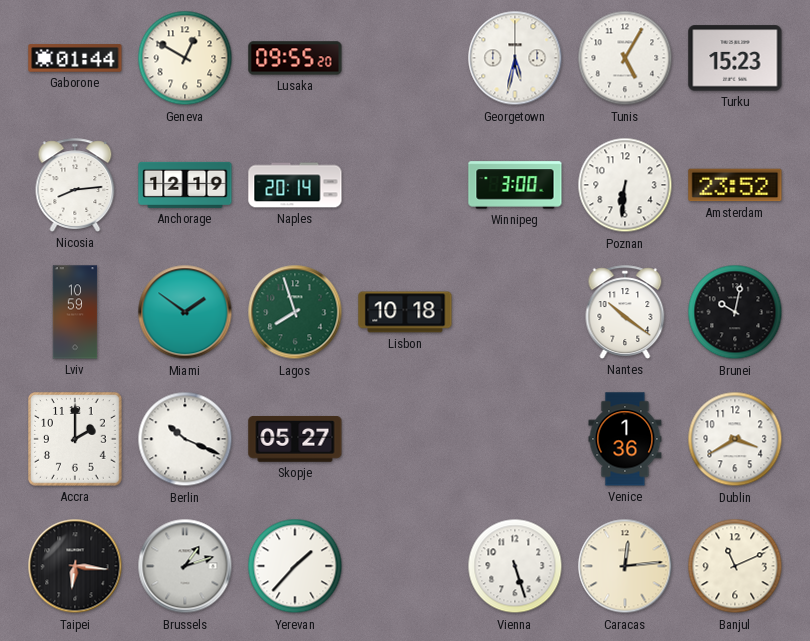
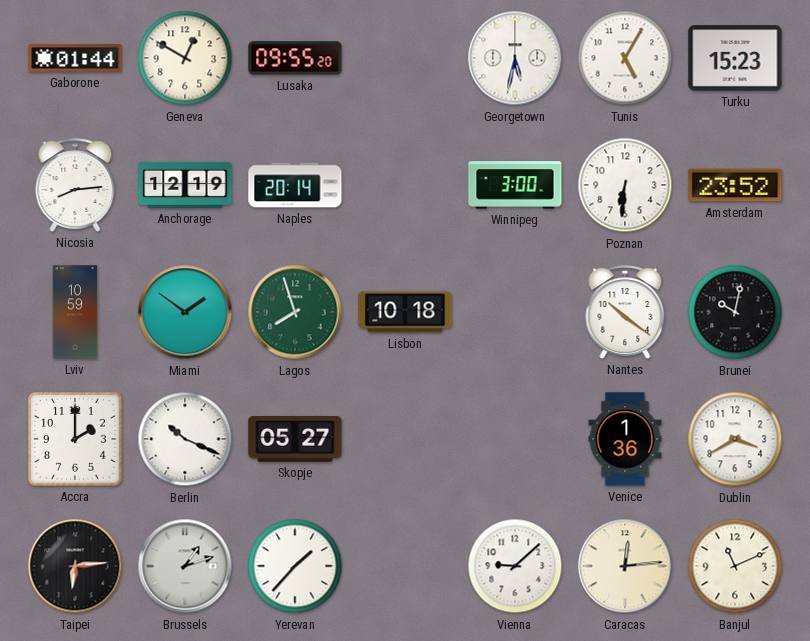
Taipei: 6:16 -> 6:14 (75, 566)
Vienna: 5:27 -> 9:08 (515, 566)
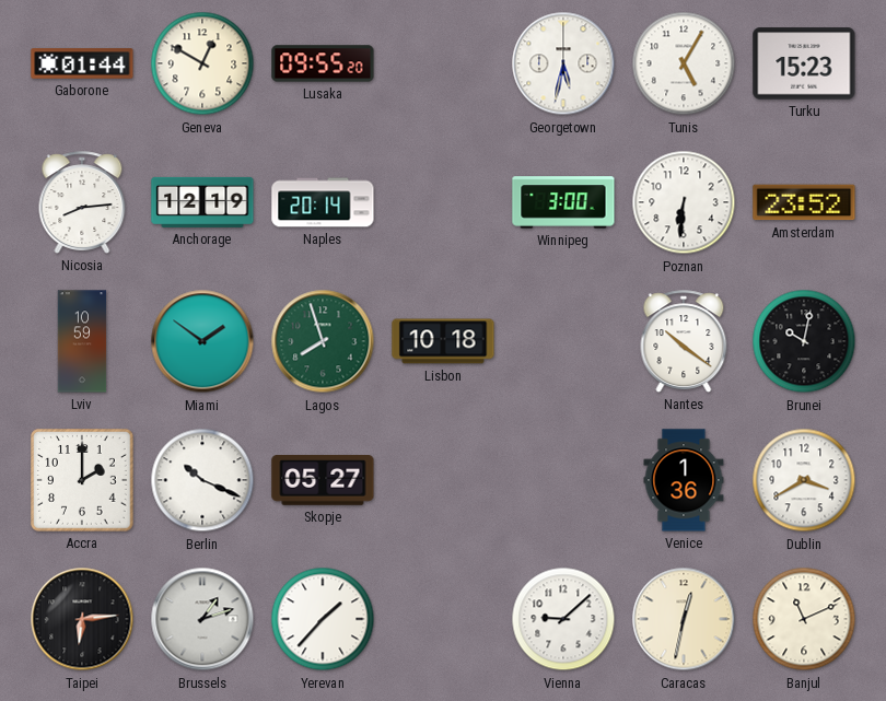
Caracas: 12:14 -> 12:32 (684, 619)
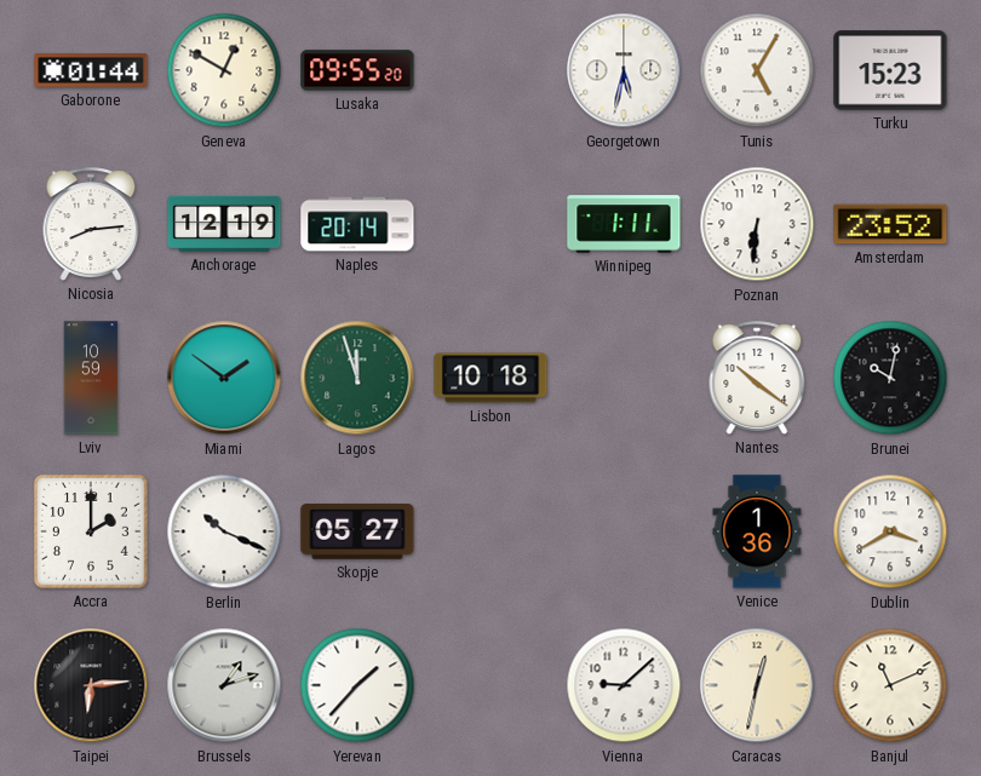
Winnipeg: 3:00 -> 1:11 (624, 224)
Lagos: 7:57 -> 11:57 (357, 378)
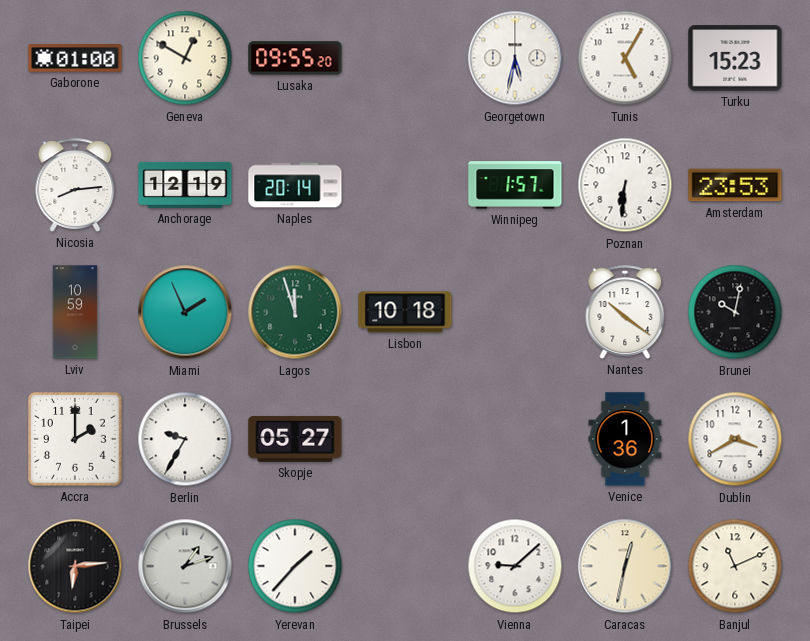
Gaborone: 01:44 -> 01:00 (75, 58)
Winnipeg: 1:11 -> 1:57 (515, 185)
Amsterdam: 23:52 -> 23:53 (735, 185)
Miami: 1:51 -> 1:56 (185, 312)
Berlin: 10:19 -> 9:35 (185, 439)
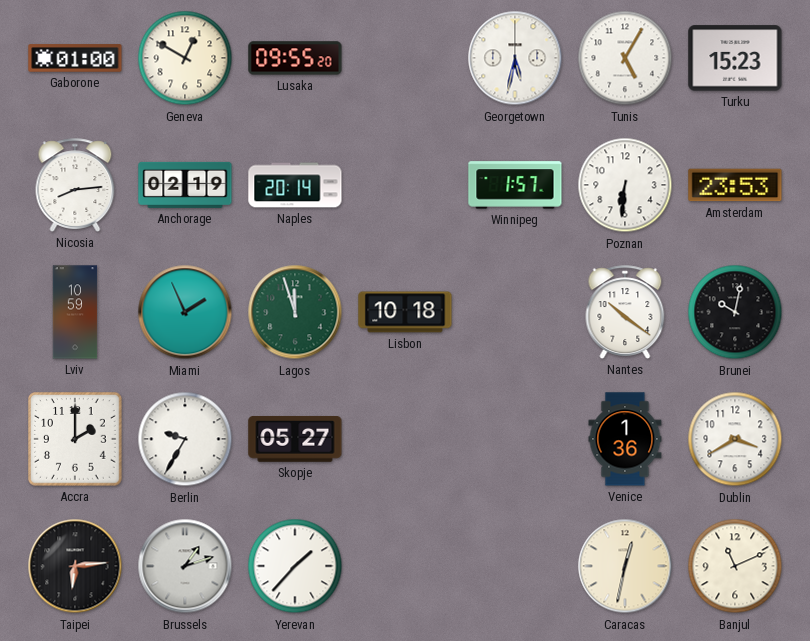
Anchorage: 12:19 -> 02:19 (185, 185)
Vienna: 9:08 -> none (515, 566)
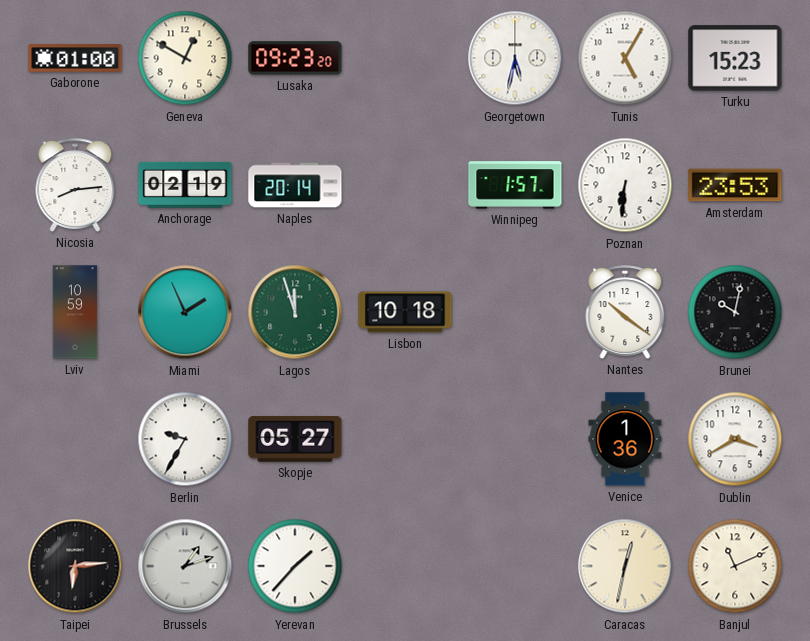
Lusaka: 09:55 -> 09:23 (295, 58)
Accra: 2:00 -> none (76, 440)
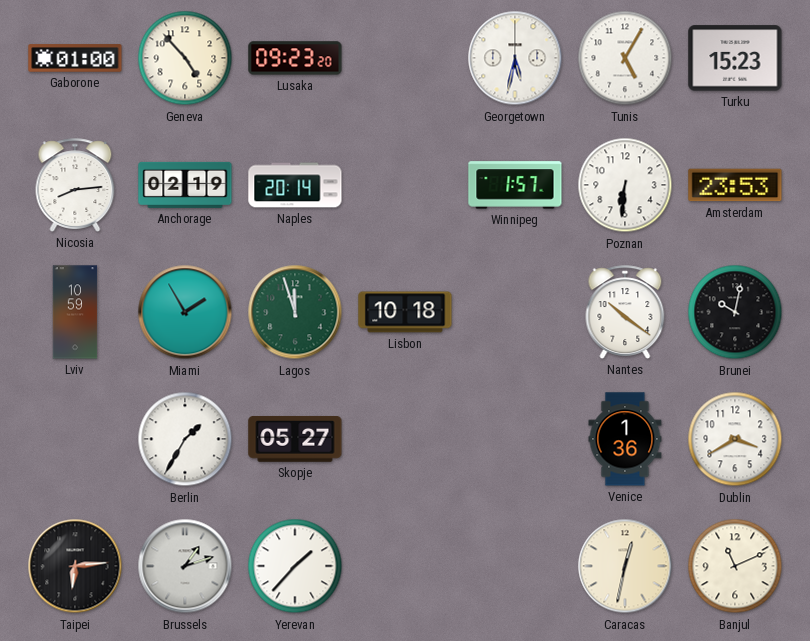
Geneva: 12:50 -> 4:53 (185, 58)
Miami: 1:56 -> 1:55 (185, 312)
Berlin: 9:35 -> 1:35 (185, 439)
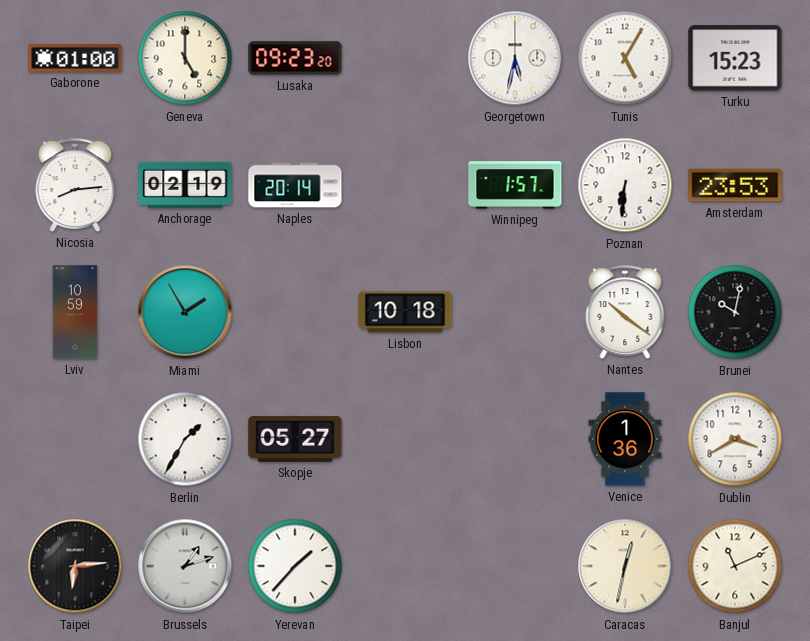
Geneva: 4:53 -> 5:00 (185, 58)
Lagos: 11:57 -> none (295, 312)
